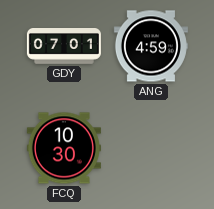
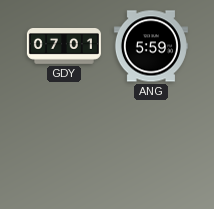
ANG: 4:59 -> 5:59 (151, 46)
FCQ: 10:30 -> none (64, 148)
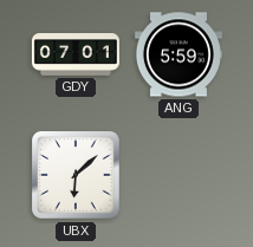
UBX: none -> 6:08 (76, 175)
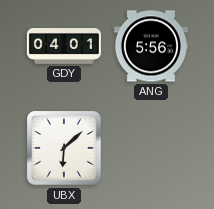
GDY: 07:01 -> 04:01 (64, 47)
ANG: 5:59 -> 5:56 (151, 46)
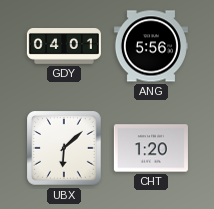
CHT: none -> 1:20 (151, 148)
